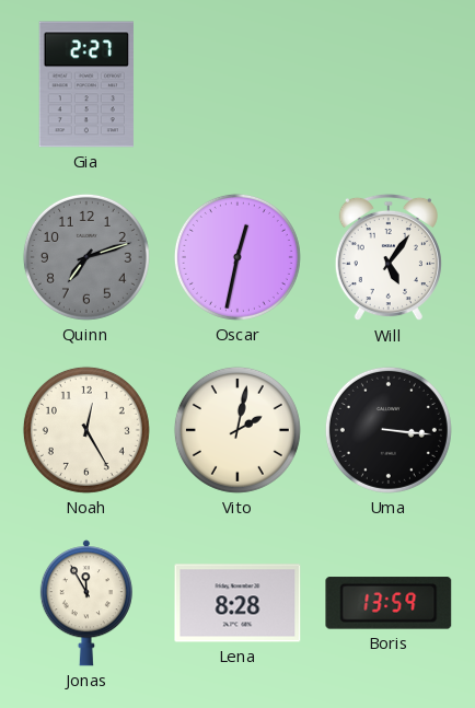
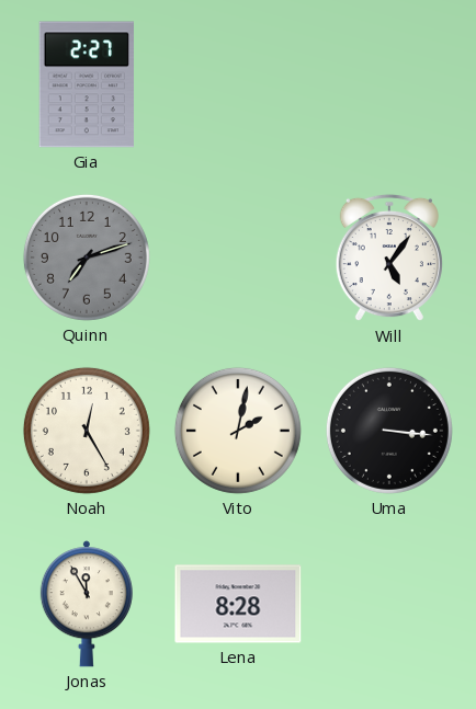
Oscar: 12:32 -> none (237, 257)
Boris: 13:59 -> none (389, 603)
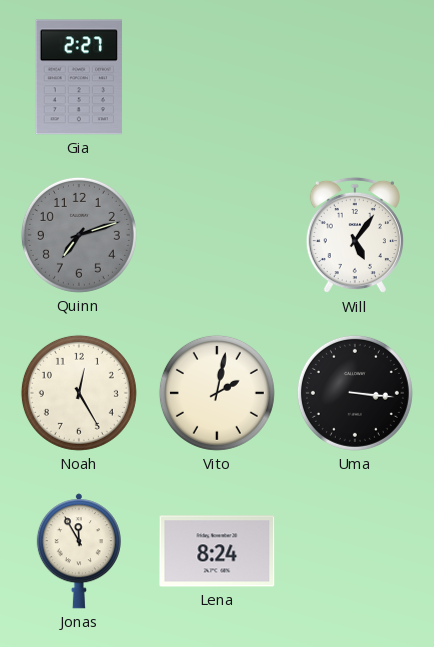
Lena: 8:28 -> 8:24 (217, 551)
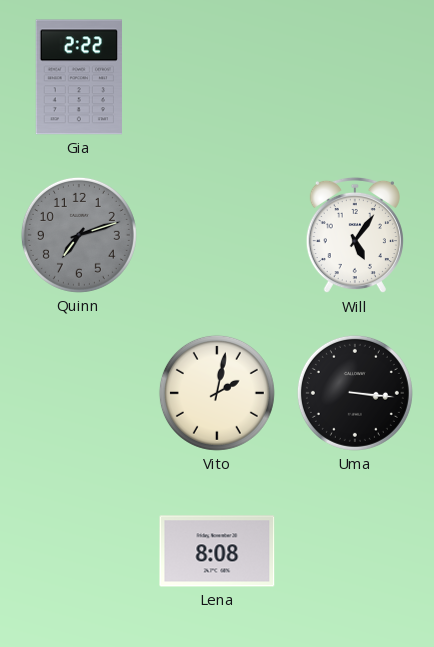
Gia: 2:27 -> 2:22 (79, 77)
Noah: 12:25 -> none (79, 393)
Jonas: 11:55 -> none (79, 551)
Lena: 8:24 -> 8:08 (217, 551)
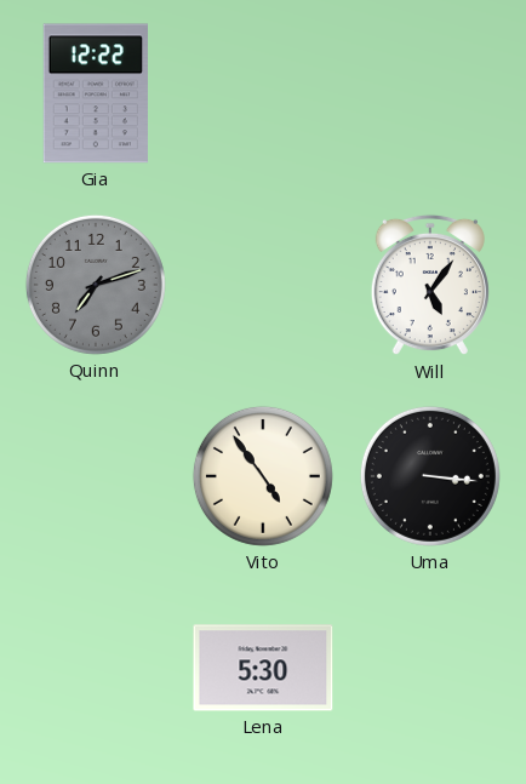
Gia: 2:22 -> 12:22 (96, 93)
Vito: 2:02 -> 4:54 (263, 476)
Lena: 8:08 -> 5:30 (263, 668)
